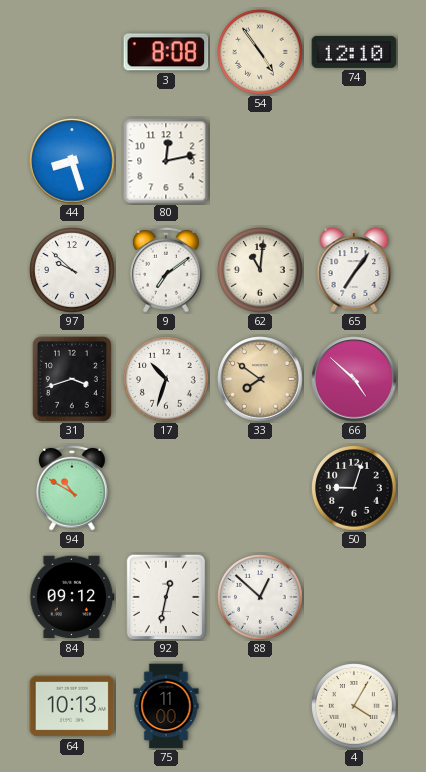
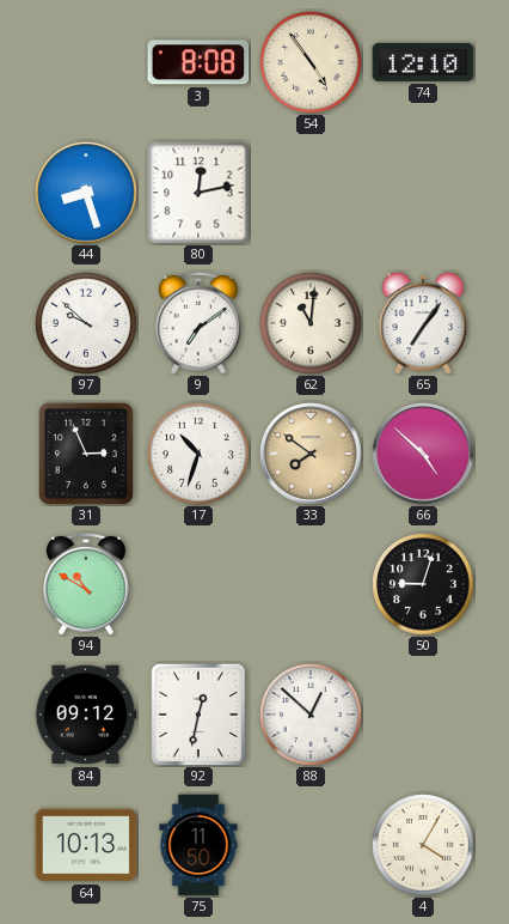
31: 3:42 -> 2:56 (86, 454)
75: 11:00 -> 11:50 (198, 845)
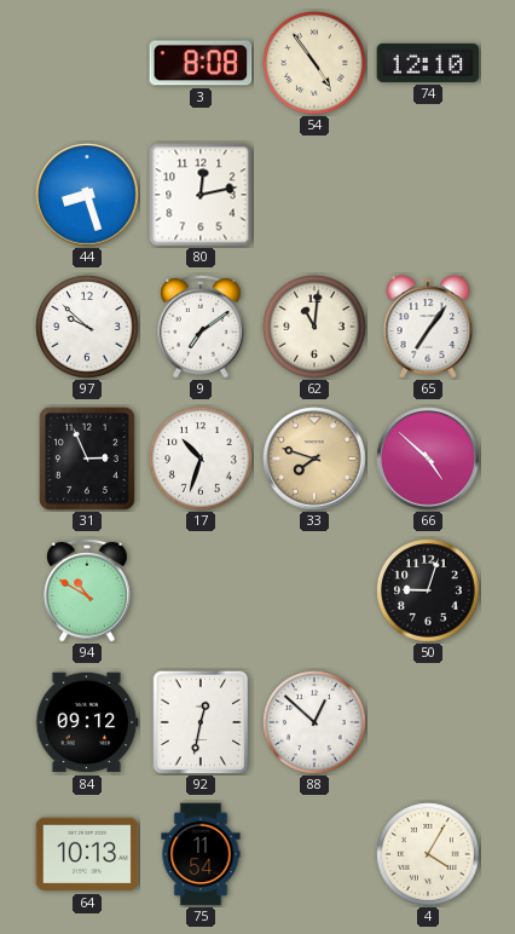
33: 7:51 -> 7:48 (314, 459)
75: 11:50 -> 11:54 (201, 854)
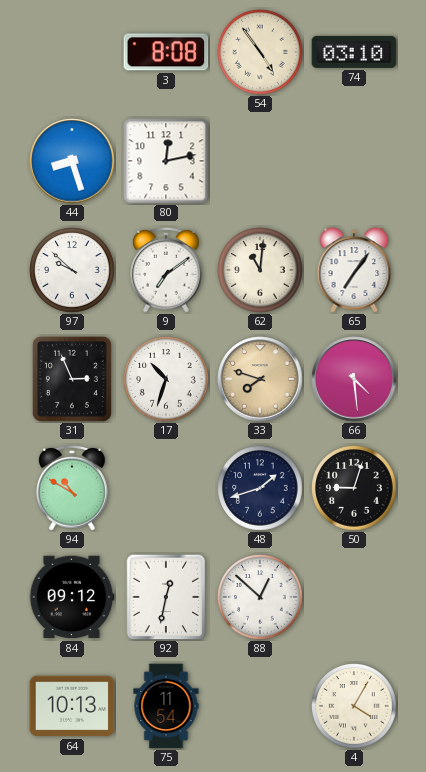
74: 12:10 -> 03:10 (354, 52)
66: 4:52 -> 4:29 (354, 379)
48: none -> 1:42 (260, 488)
